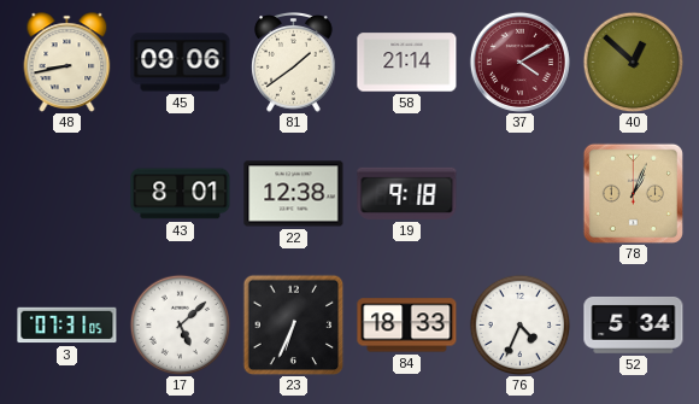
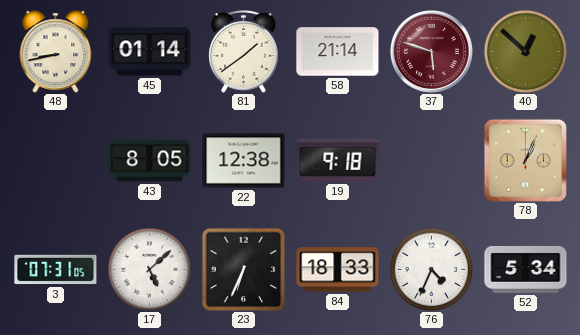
45: 09:06 -> 01:14 (150, 52)
37: 4:10 -> 5:48 (431, 51)
43: 8:01 -> 8:05 (150, 161)
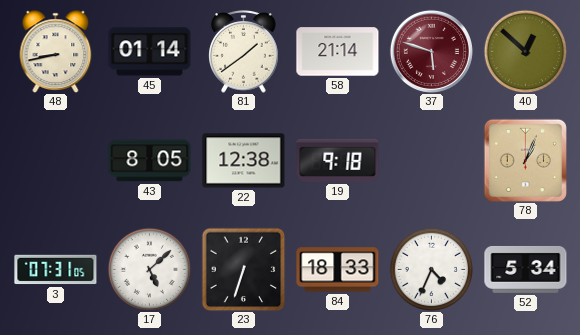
23: 6:34 -> 6:33 (243, 269)
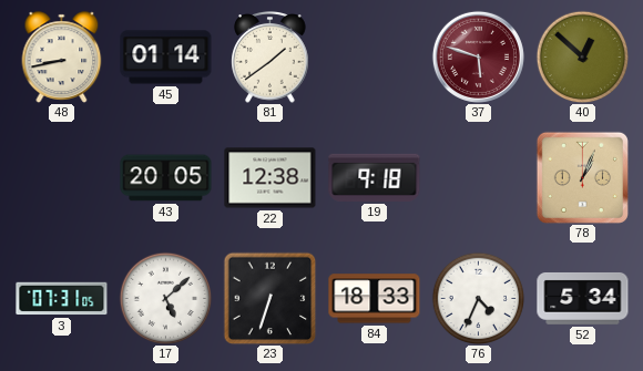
58: 21:14 -> none (338, 52)
43: 8:05 -> 20:05 (166, 178)
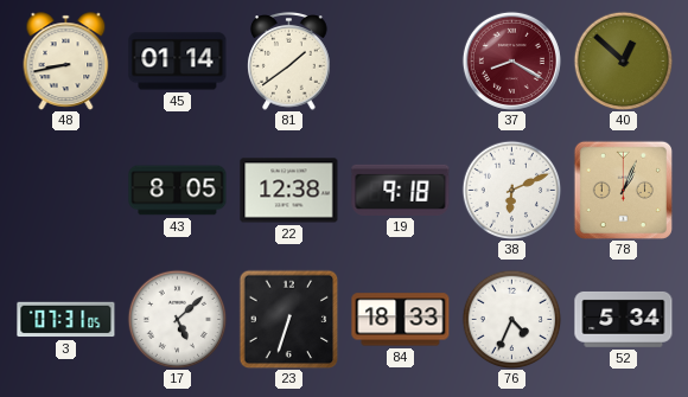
37: 5:48 -> 8:20 (511, 60)
43: 20:05 -> 8:05 (178, 191)
38: none -> 6:11 (511, 190)
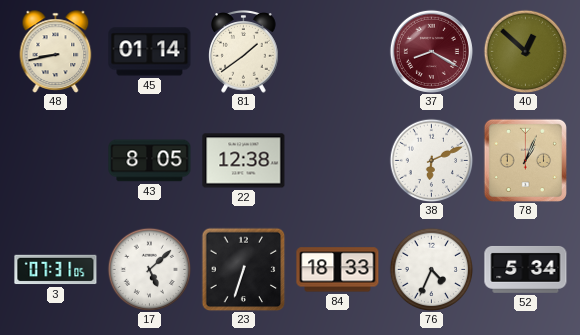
19: 9:18 -> none (401, 190)
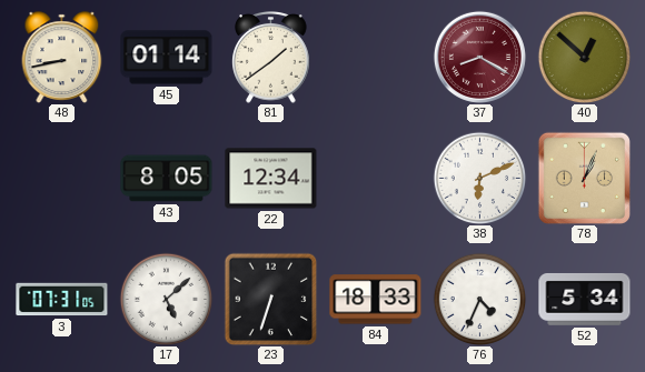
22: 12:38 -> 12:34 (271, 179)
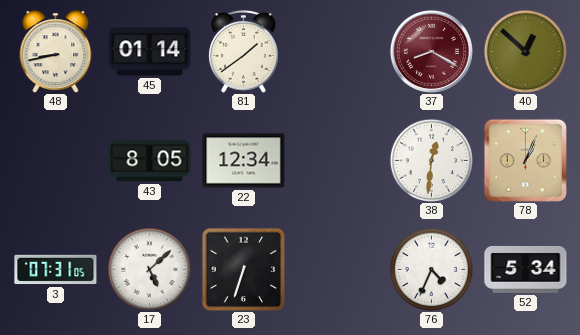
38: 6:11 -> 12:31 (431, 160)
84: 18:33 -> none (376, 300)
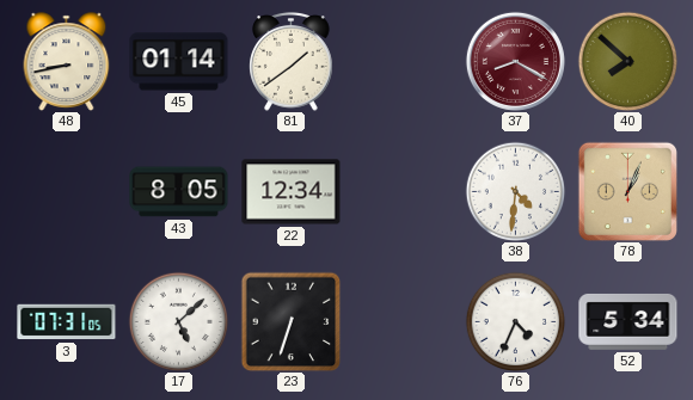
40: 12:52 -> 7:52 (627, 61)
38: 12:31 -> 4:31 (515, 191)
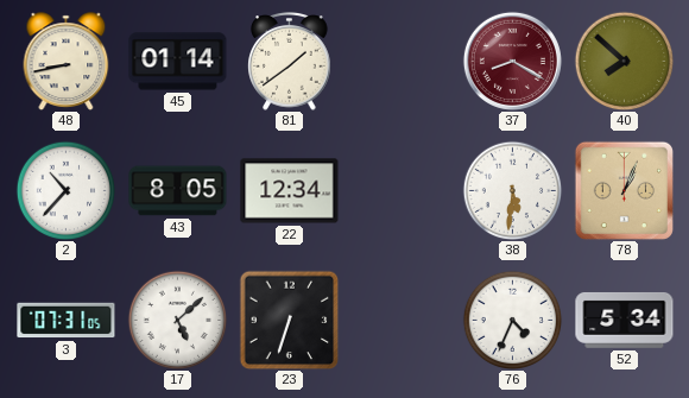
2: none -> 10:37 (65, 190)
38: 4:31 -> 5:31 (512, 190)
